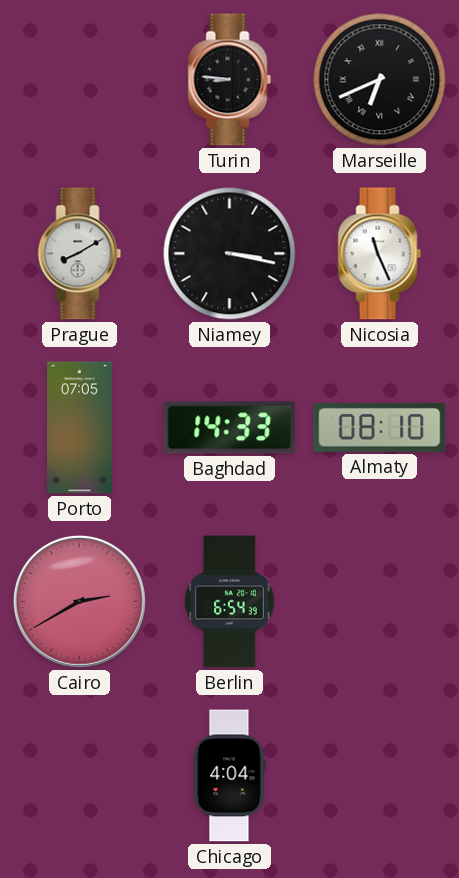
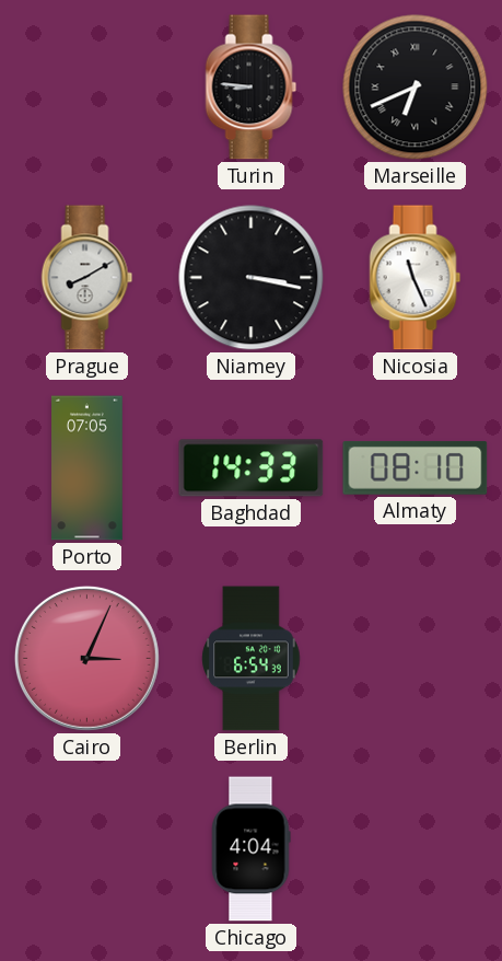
Cairo: 2:40 -> 3:04 (86, 658)
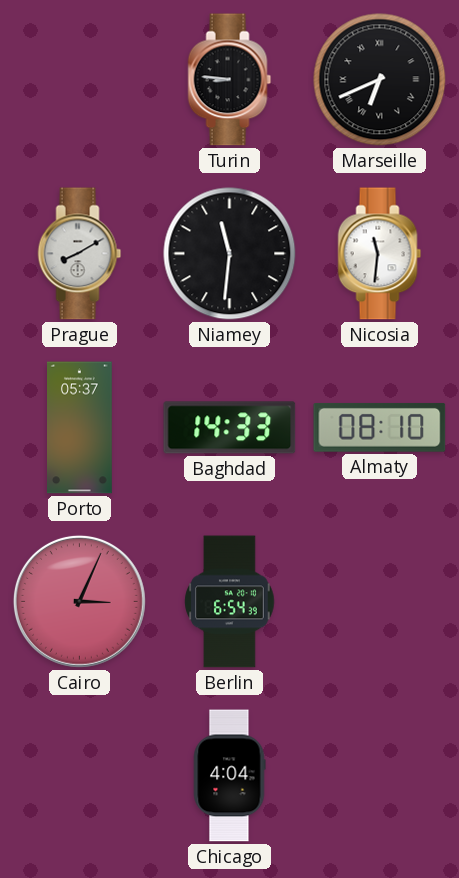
Niamey: 3:17 -> 11:31 (230, 254)
Nicosia: 11:26 -> 11:31 (380, 254)
Porto: 07:05 -> 05:37 (80, 428)
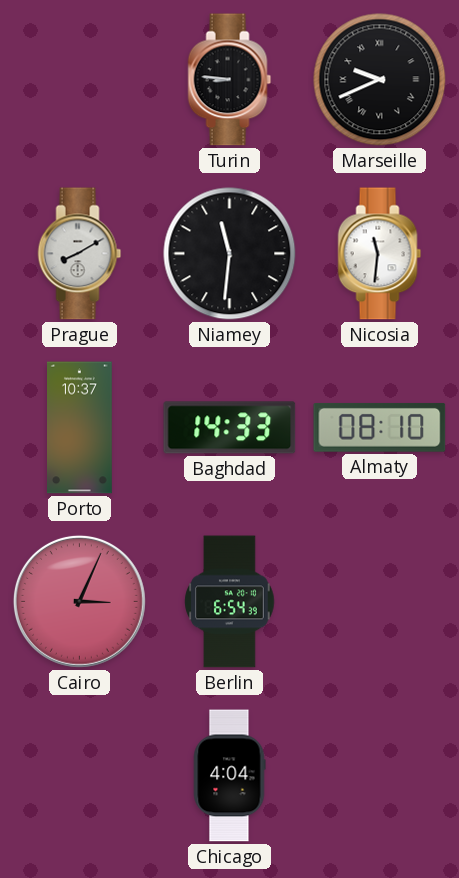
Marseille: 6:41 -> 9:41 (380, 80)
Porto: 05:37 -> 10:37 (80, 428)
